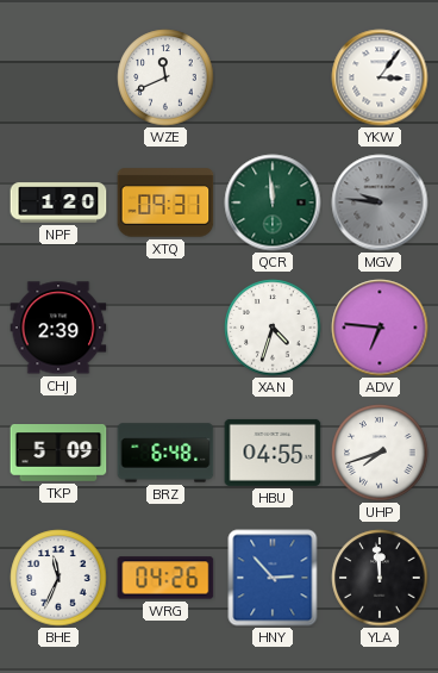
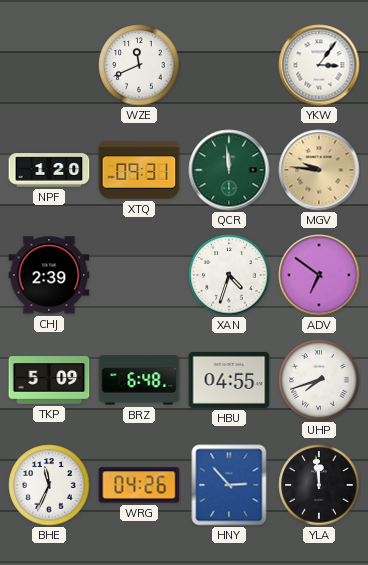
MGV dial: grey -> champagne (319, 170)
ADV: 6:46 -> 6:51 (319, 275)
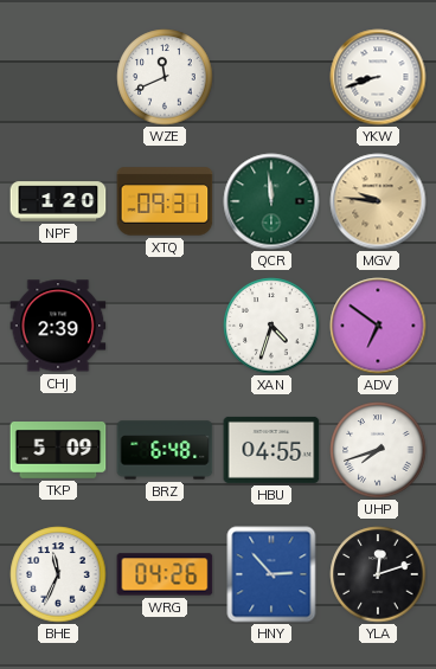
YKW: 3:06 -> 8:42 (378, 77)
YLA: 11:59 -> 12:12 (378, 574)
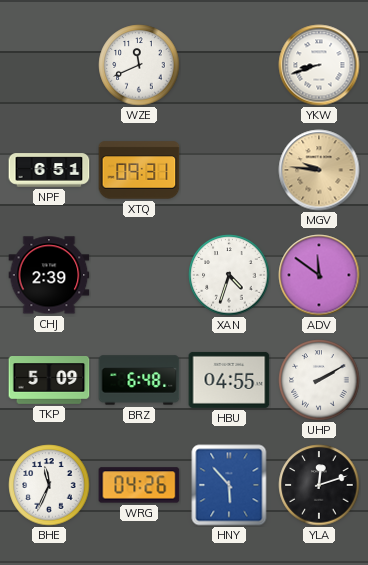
NPF: 1:20 -> 6:51 (49, 170)
QCR: 11:59 -> none (271, 201)
ADV: 6:51 -> 11:51 (319, 275)
UHP: 7:42 -> 2:10 (319, 380)
HNY: 2:53 -> 5:53 (229, 485)
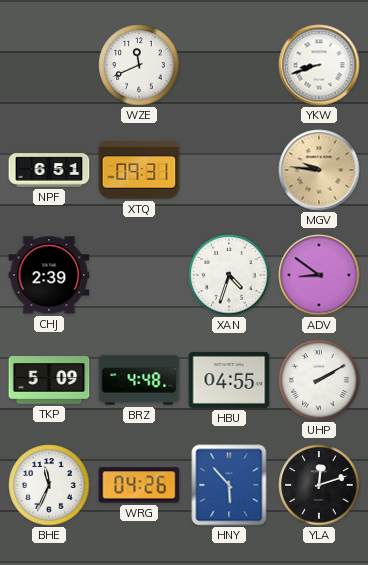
ADV: 11:51 -> 8:51 (319, 275)
BRZ: 6:48 -> 4:48 (139, 380)
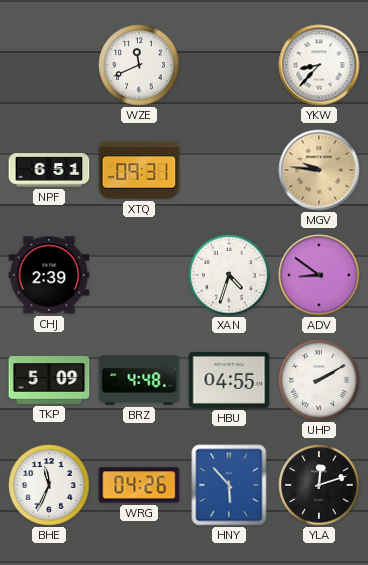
YKW: 8:42 -> 8:37 (319, 65)
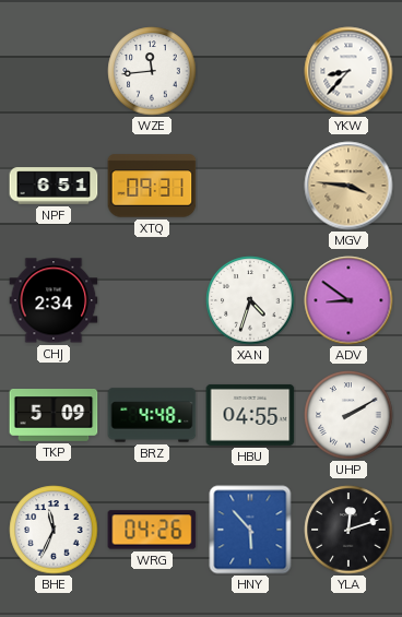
WZE: 11:41 -> 11:44 (152, 71)
MGV: 9:46 -> 3:46 (348, 186)
CHJ: 2:39 -> 2:34 (54, 300)
